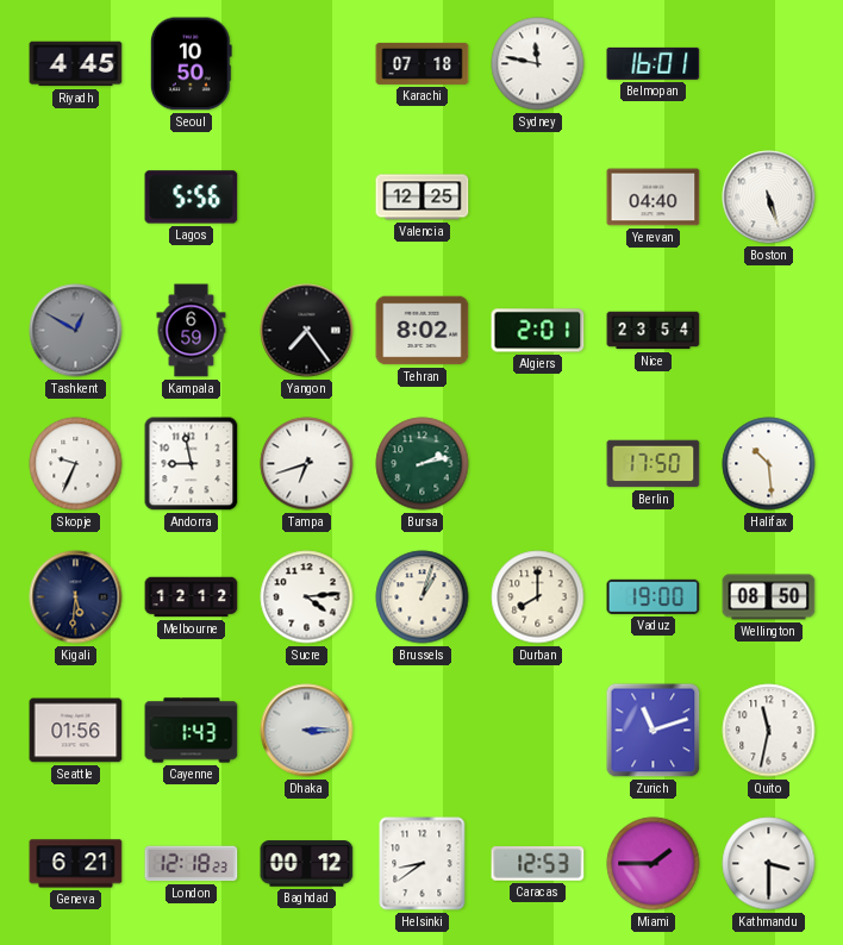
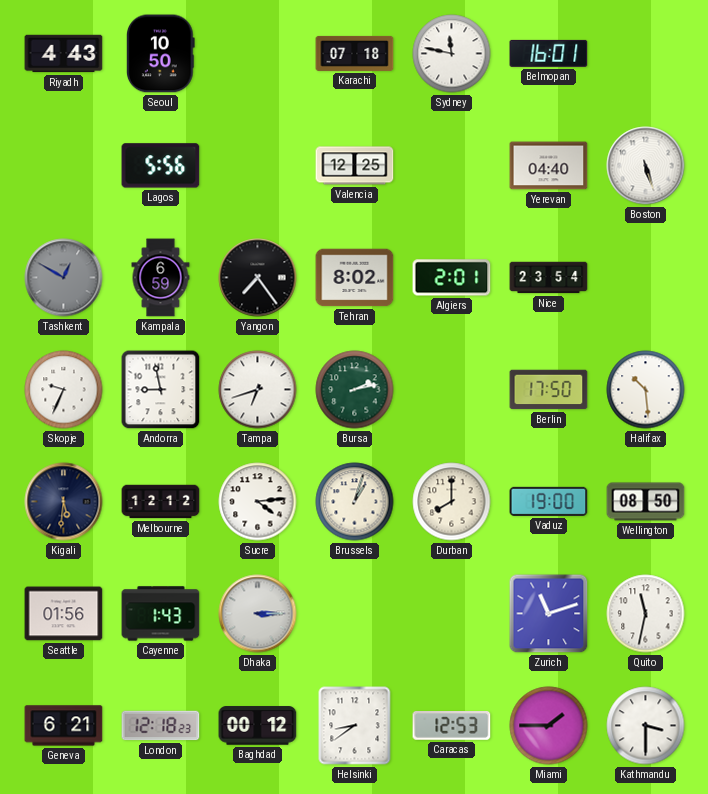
Riyadh: 4:45 -> 4:43 (64, 54)
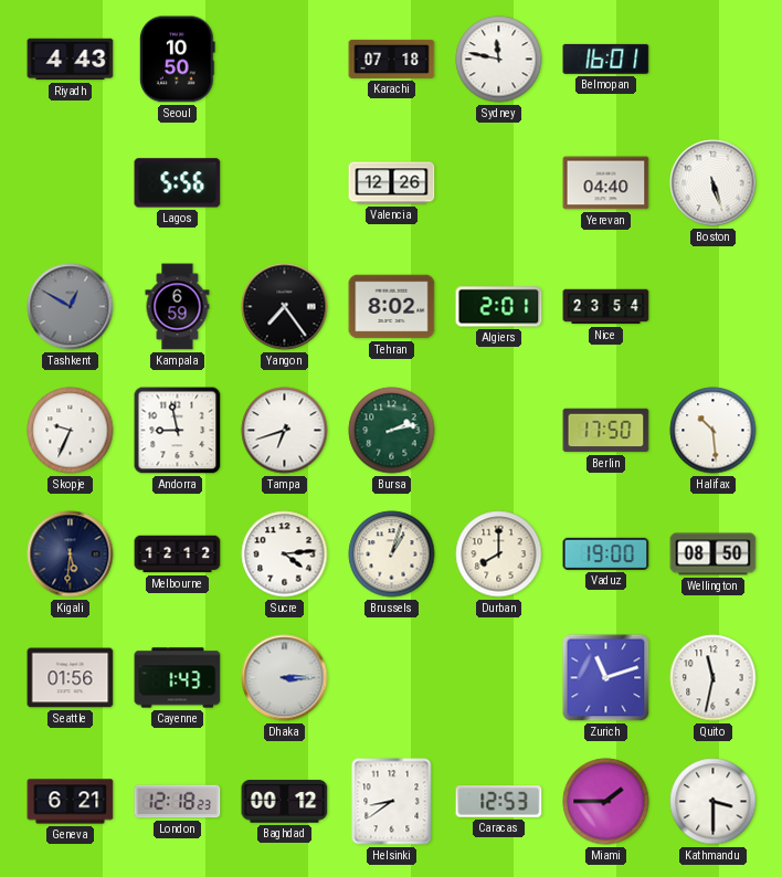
Valencia: 12:25 -> 12:26 (392, 183)
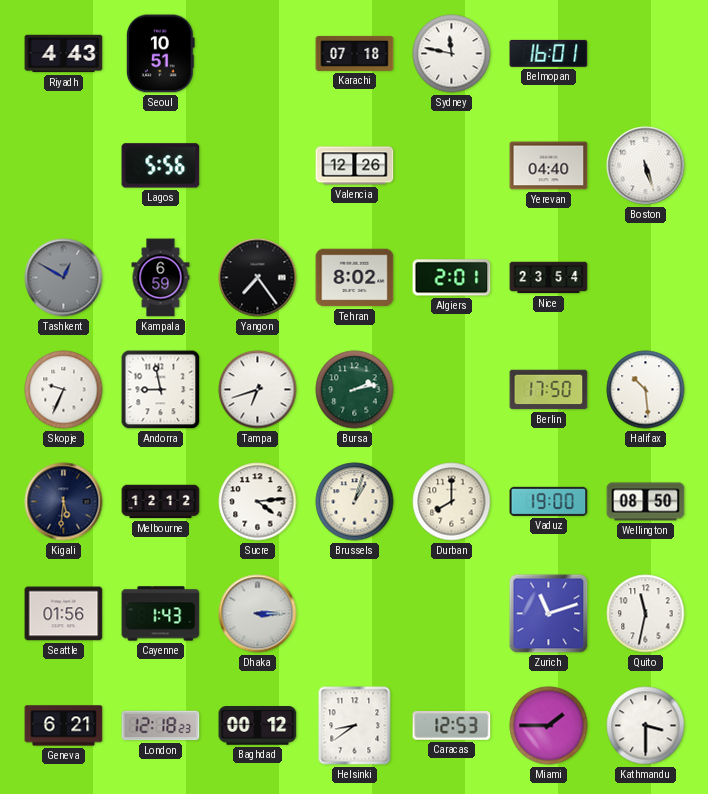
Seoul: 10:50 -> 10:51 (160, 54)
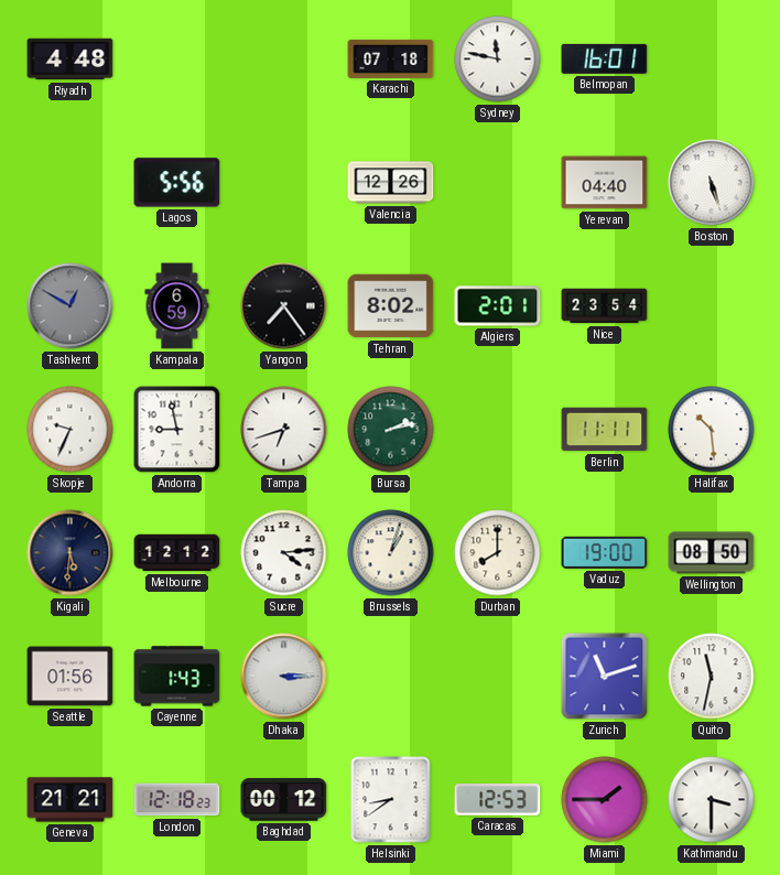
Riyadh: 4:43 -> 4:48 (71, 60)
Seoul: 10:51 -> none (160, 54)
Berlin: 17:50 -> 11:11 (605, 430)
Geneva: 6:21 -> 21:21 (71, 800)
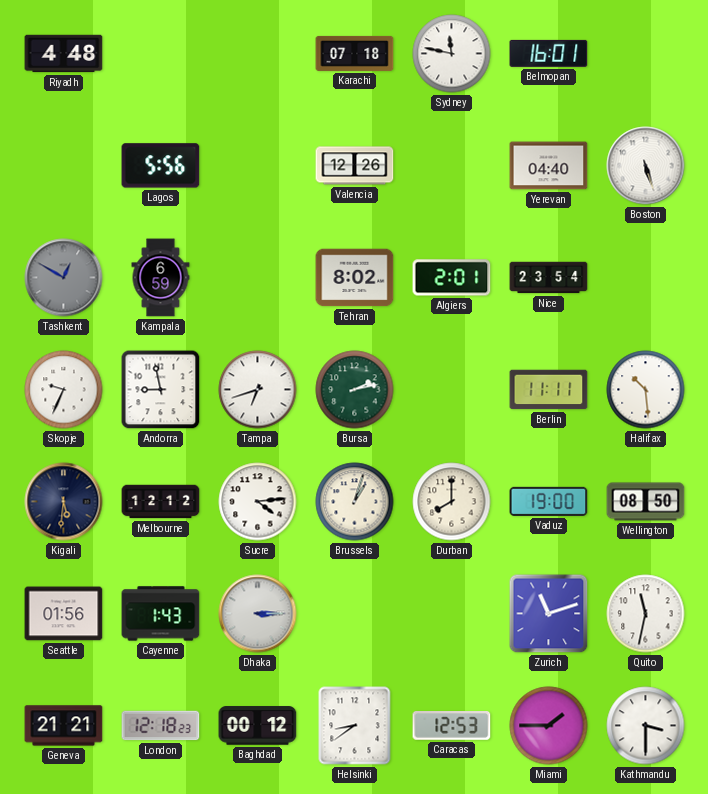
Yangon: 7:24 -> none (284, 306)
